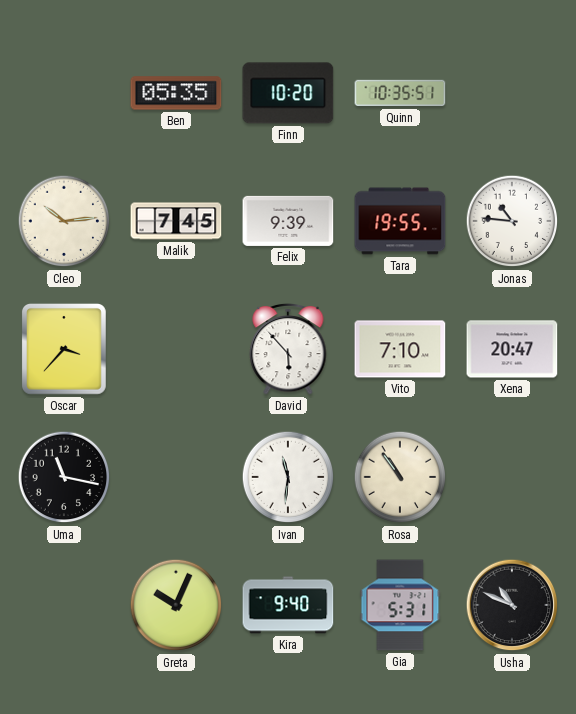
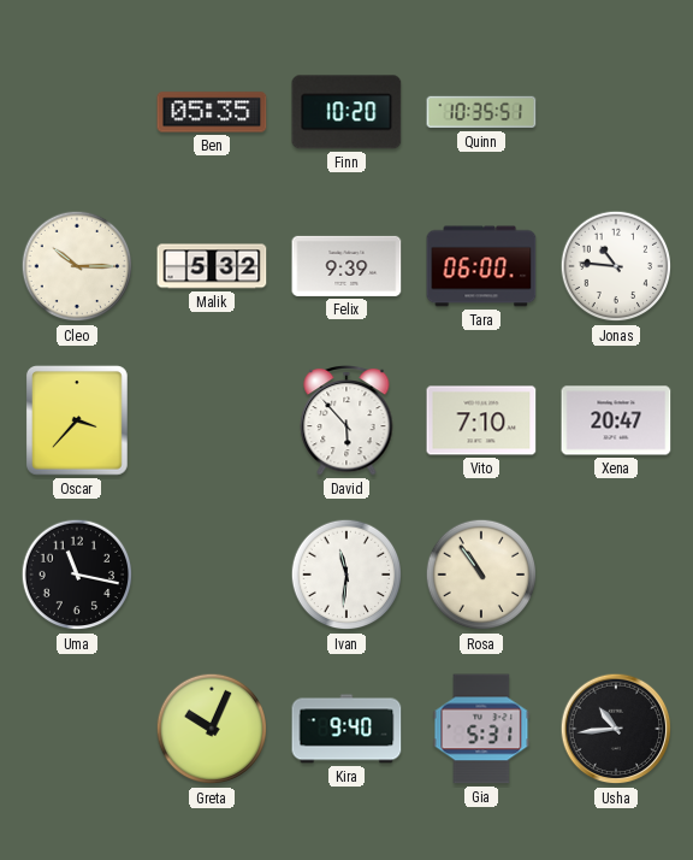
Cleo: 10:14 -> 10:15 (77, 266)
Malik: 7:45 -> 5:32 (212, 266)
Tara: 19:55 -> 06:00 (481, 266)
Usha: 10:49 -> 10:44 (616, 729)
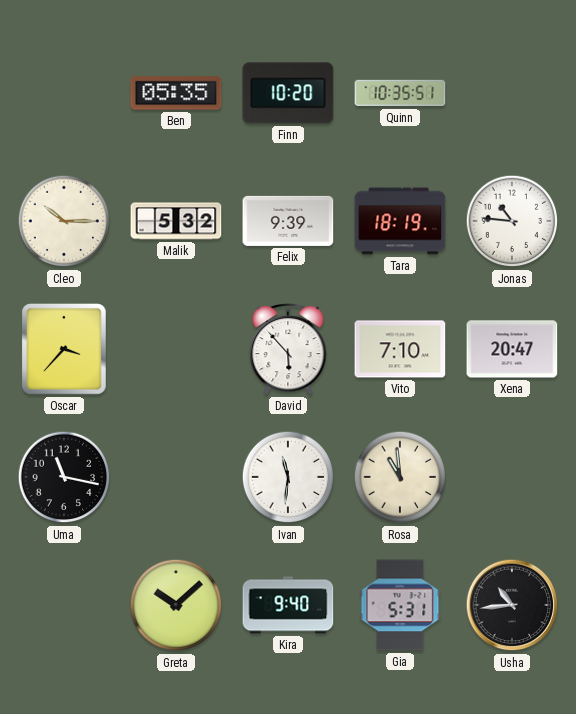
Tara: 06:00 -> 18:19 (400, 221)
Rosa: 10:54 -> 10:59 (400, 477)
Greta: 10:04 -> 10:08 (176, 605)
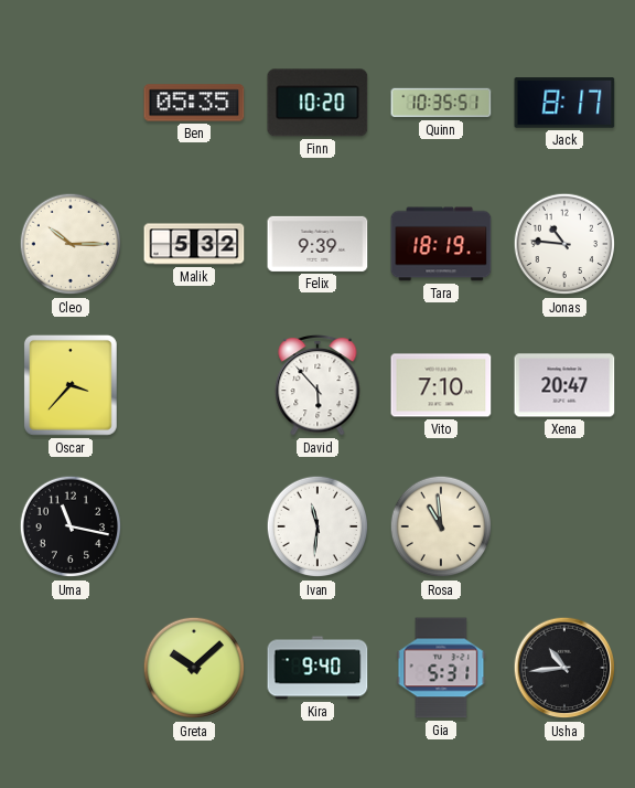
Jack: none -> 8:17 (564, 103)
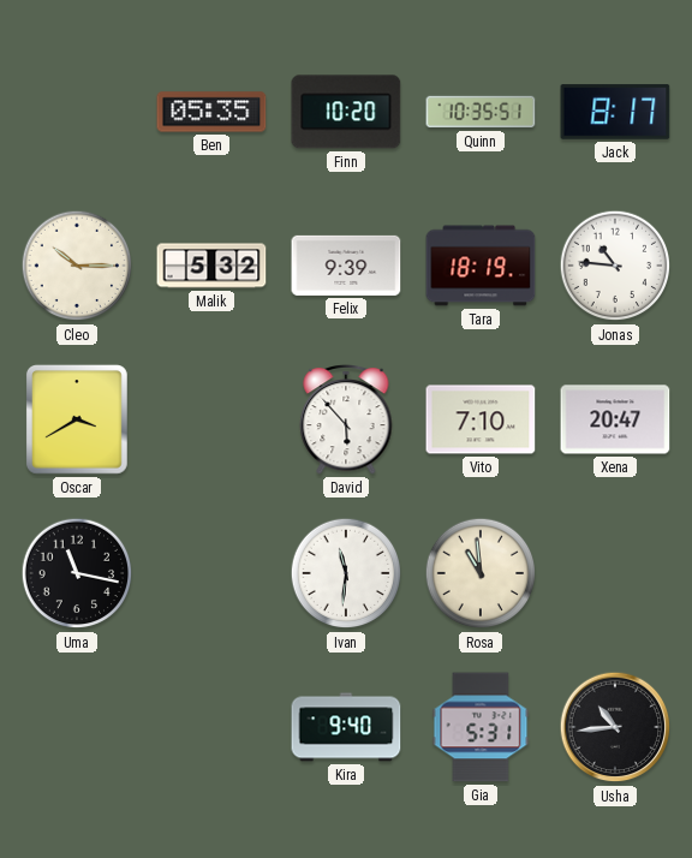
Oscar: 3:37 -> 3:40 (77, 421)
Greta: 10:08 -> none (194, 668)
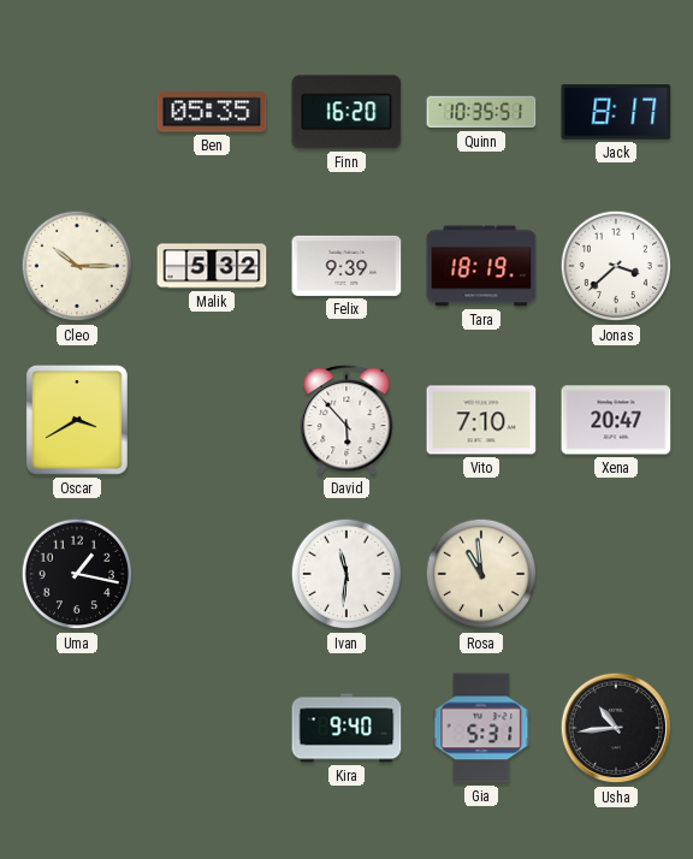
Finn: 10:20 -> 16:20 (346, 112)
Jonas: 10:46 -> 3:38 (616, 266)
Uma: 11:17 -> 1:17 (77, 574)
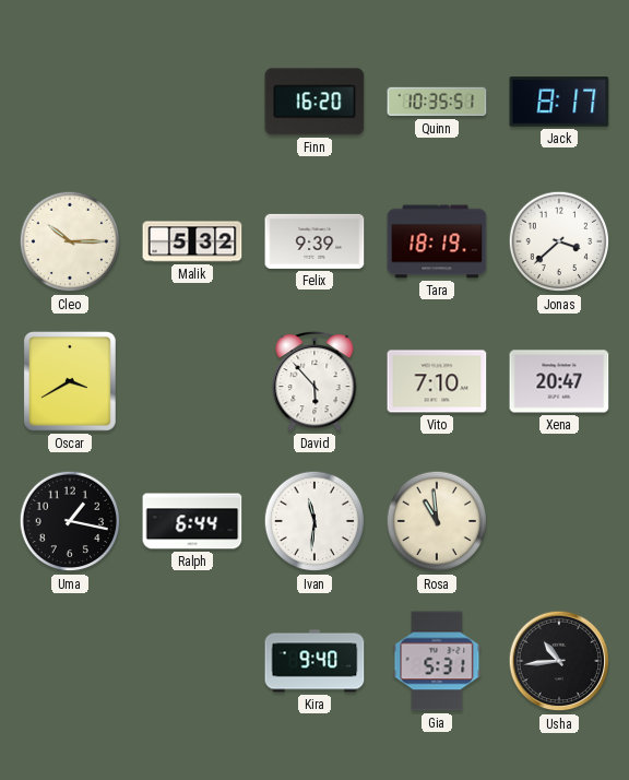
Ben: 05:35 -> none (212, 112)
Ralph: none -> 6:44 (192, 521)
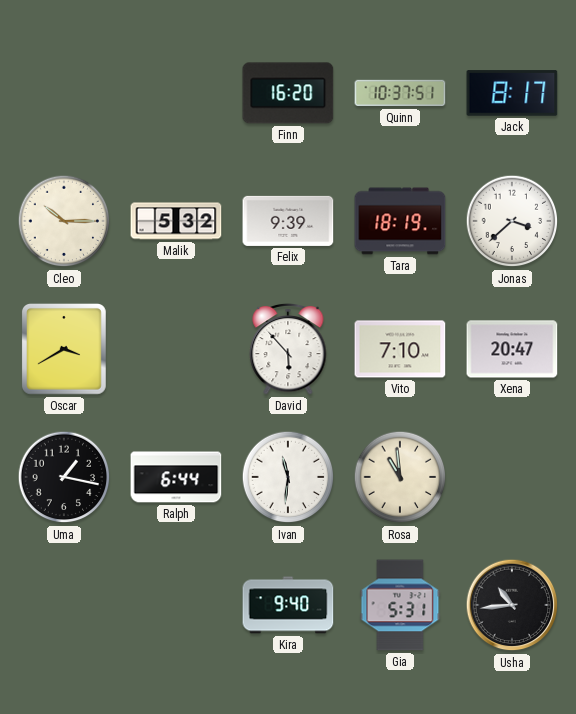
Quinn: 10:35 -> 10:37 (400, 93)
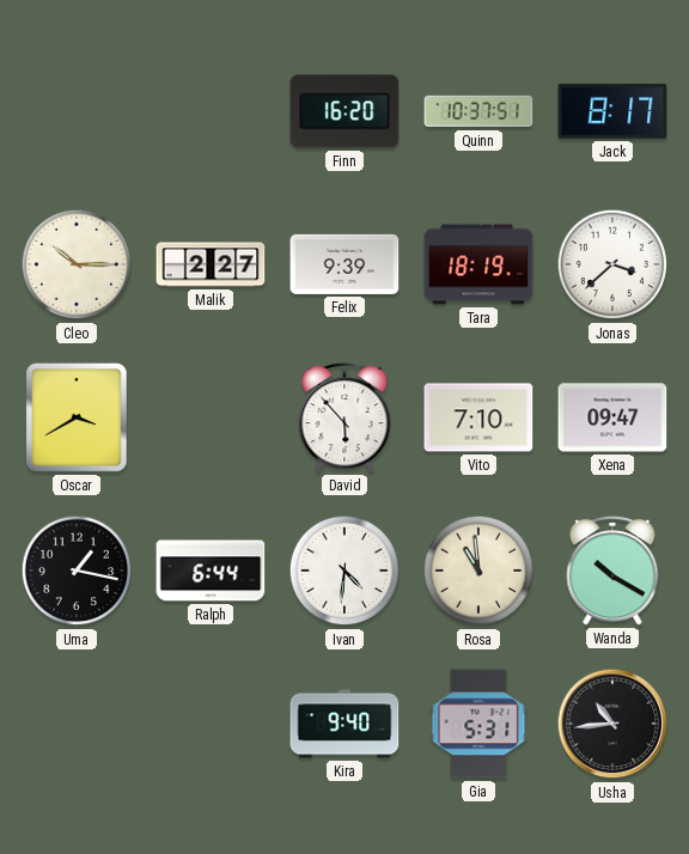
Malik: 5:32 -> 2:27 (211, 264)
Xena: 20:47 -> 09:47 (612, 417)
Ivan: 11:31 -> 4:31 (344, 571)
Wanda: none -> 10:20 (612, 571)
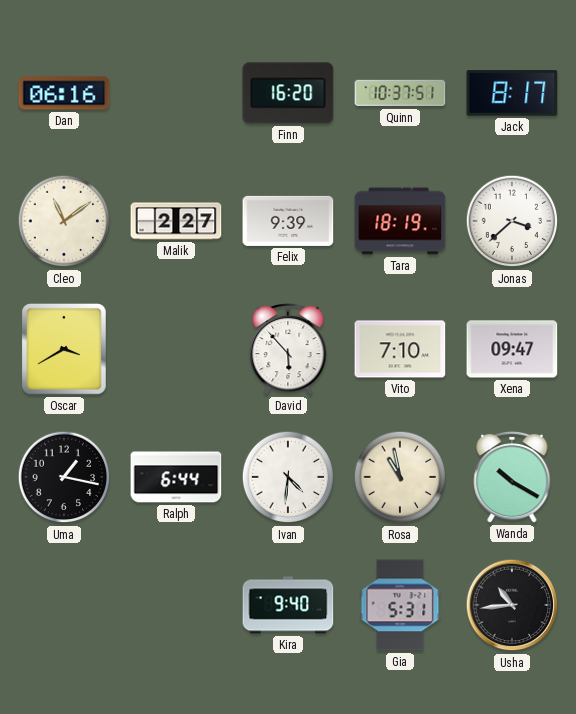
Dan: none -> 06:16 (64, 93)
Cleo: 10:15 -> 11:09 (64, 221)
Rosa: 10:59 -> 10:58 (400, 477)
